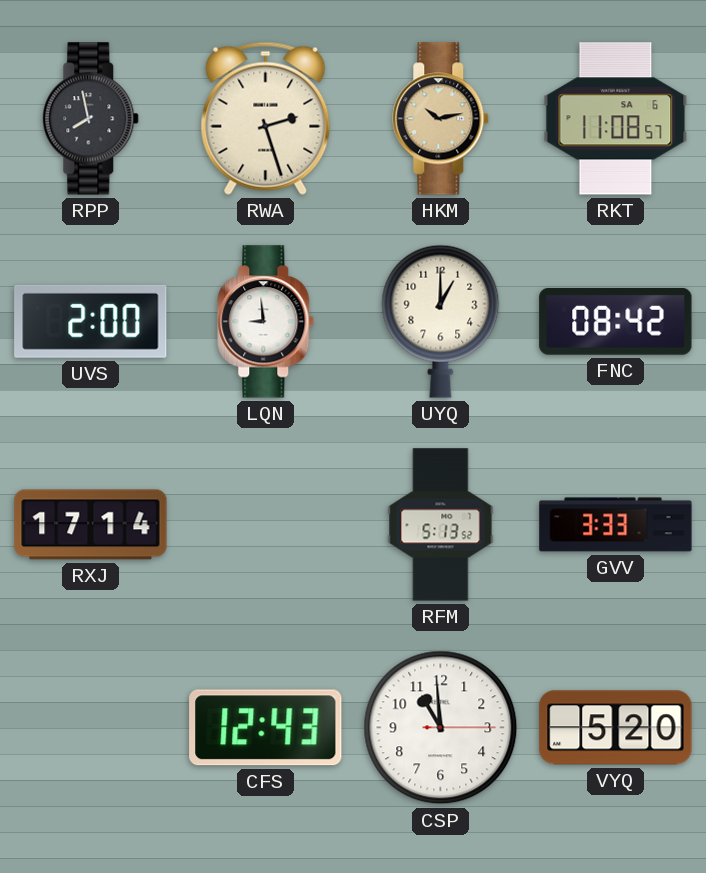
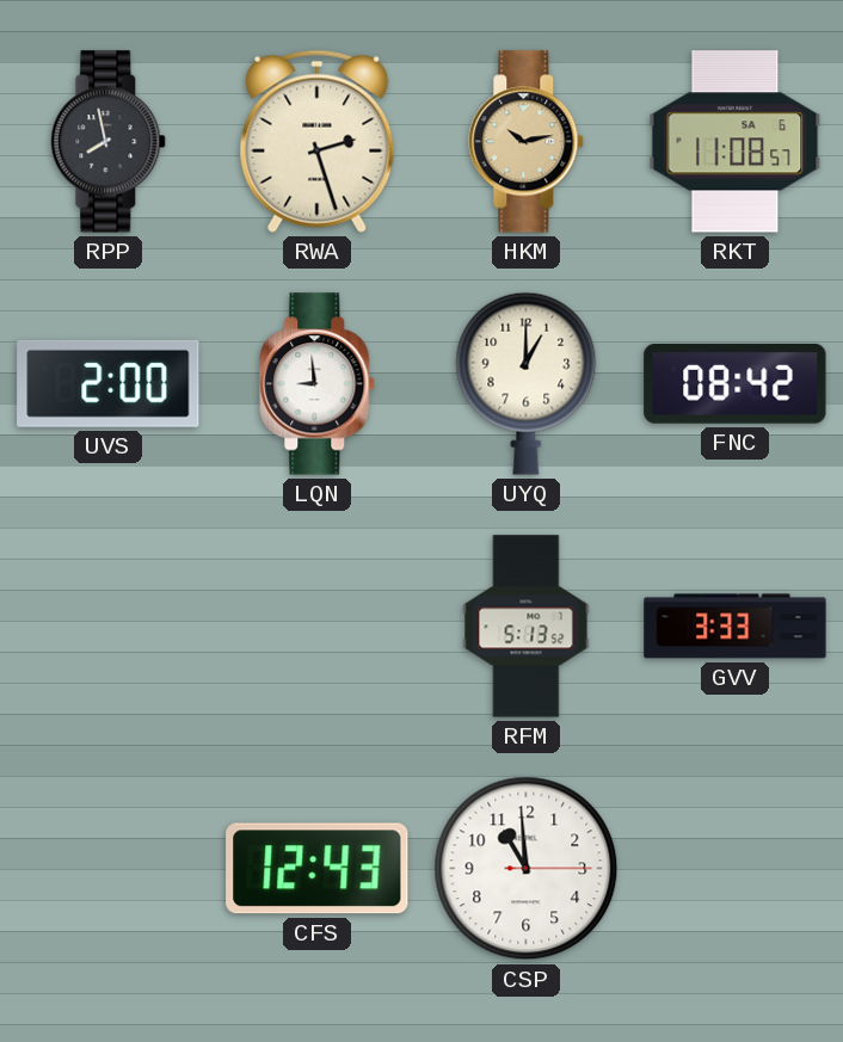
RXJ: 17:14 -> none (91, 525)
VYQ: 5:20 -> none (616, 728)
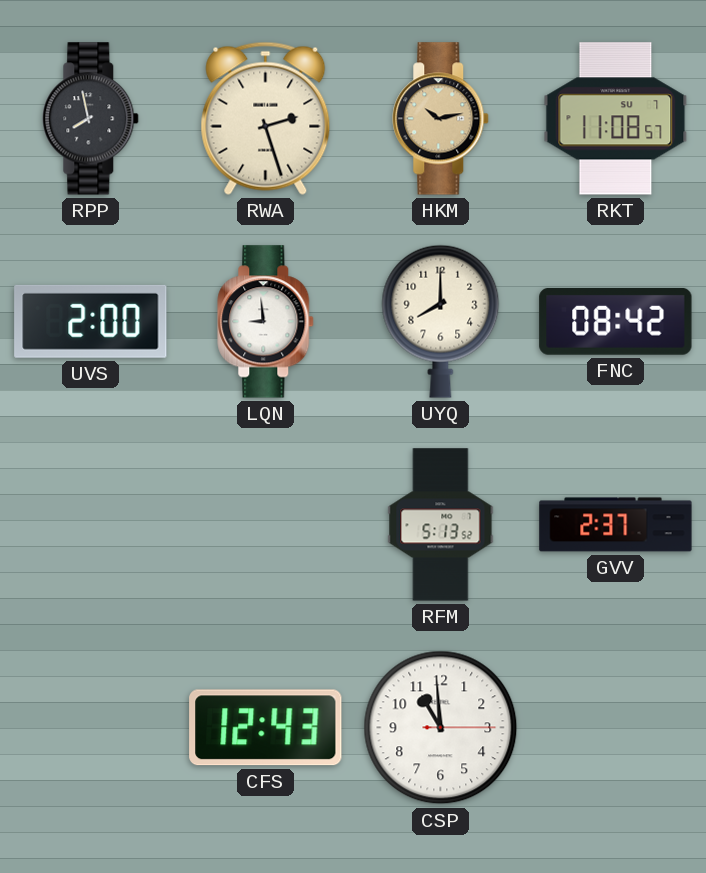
RKT date: SA 6 -> SU 7 (616, 119)
UYQ: 1:00 -> 8:00 (441, 321)
GVV: 3:33 -> 2:37 (616, 525)
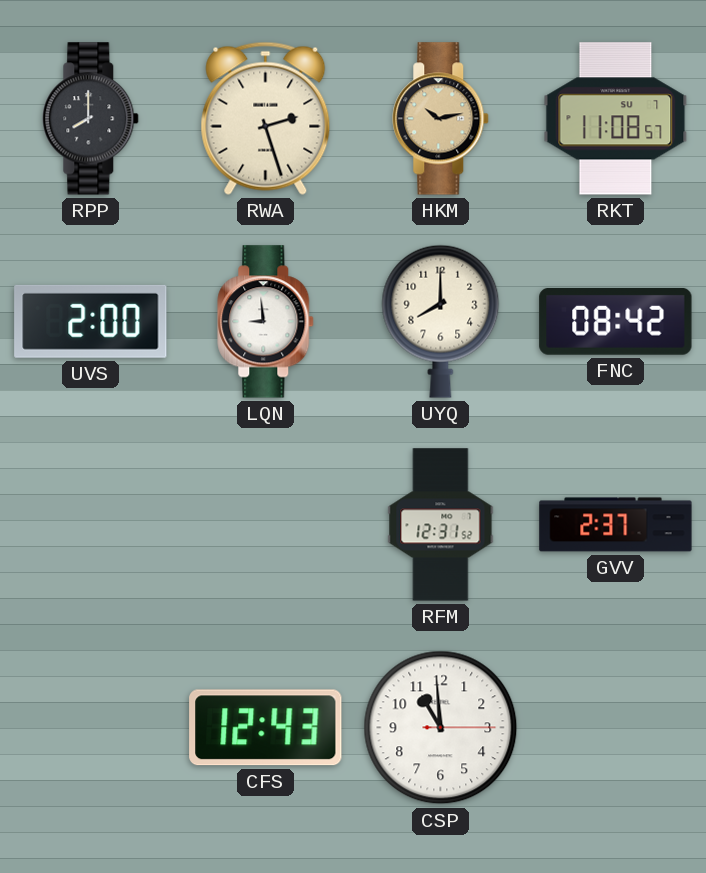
RPP: 7:58 -> 8:00 (91, 119)
RFM: 5:13 -> 12:31 (441, 525)
